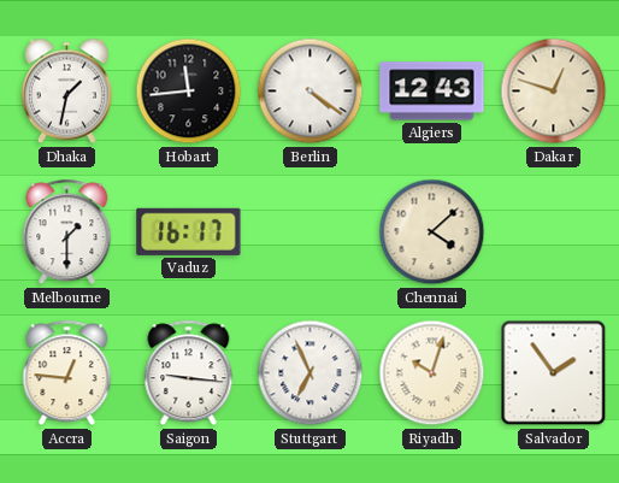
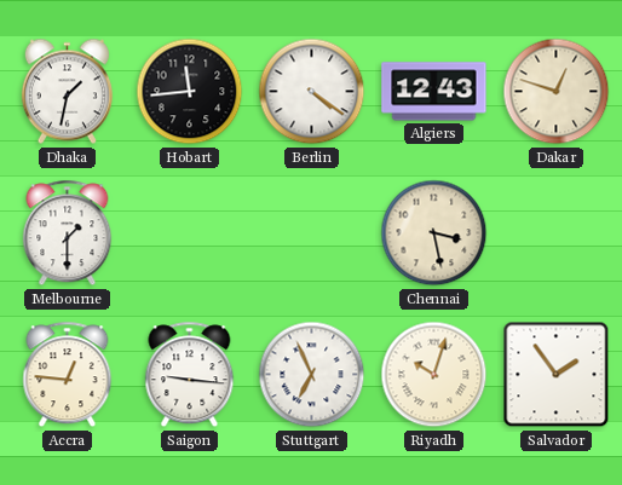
Vaduz: 16:17 -> none (189, 231)
Chennai: 4:08 -> 3:28 (434, 233)
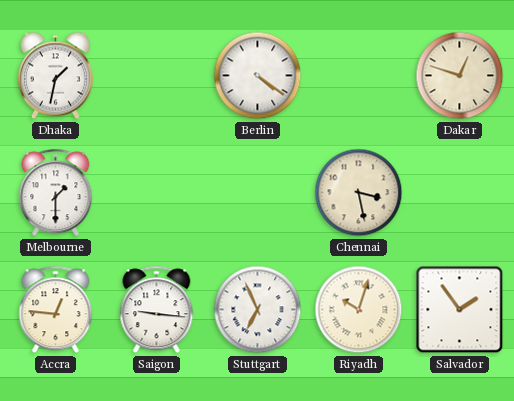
Hobart: 11:44 -> none (190, 92)
Algiers: 12:43 -> none (434, 92)
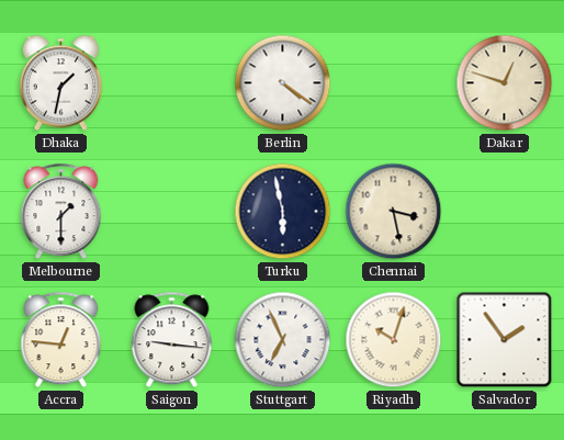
Turku: none -> 5:58 (283, 212)
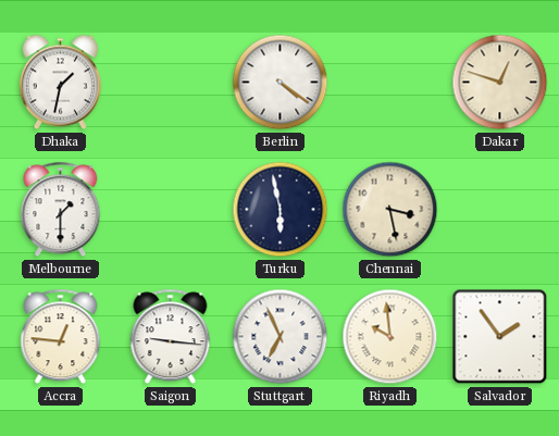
Riyadh: 10:03 -> 9:59 (390, 337)
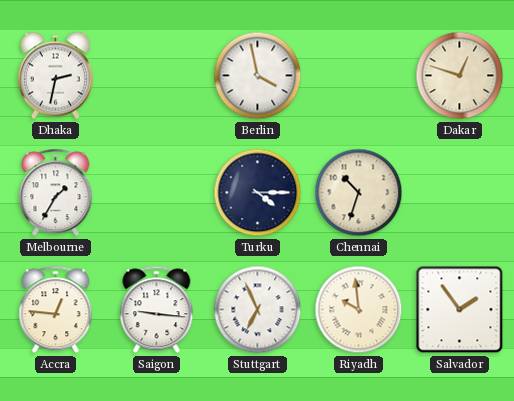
Dhaka: 1:32 -> 2:32 (55, 76)
Berlin: 4:21 -> 3:58 (258, 76)
Melbourne: 1:30 -> 1:35 (56, 193)
Turku: 5:58 -> 4:15 (258, 193)
Chennai: 3:28 -> 10:33 (359, 193)
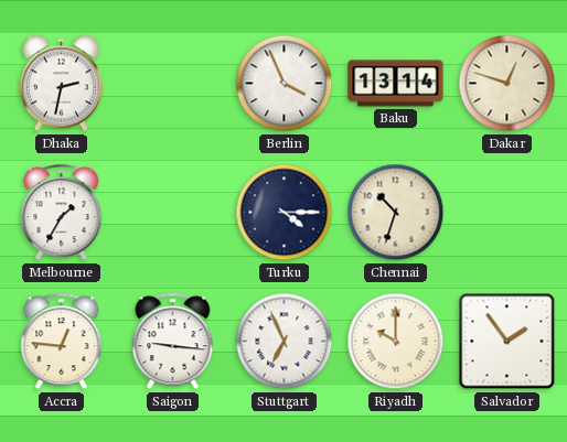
Berlin: 3:58 -> 3:56 (285, 84)
Baku: none -> 13:14 (396, 84)
Riyadh: 9:59 -> 10:00 (396, 342)
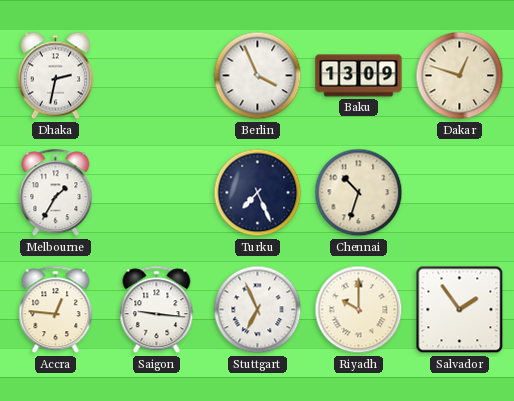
Baku: 13:14 -> 13:09 (359, 76)
Turku: 4:15 -> 7:26 (258, 193)
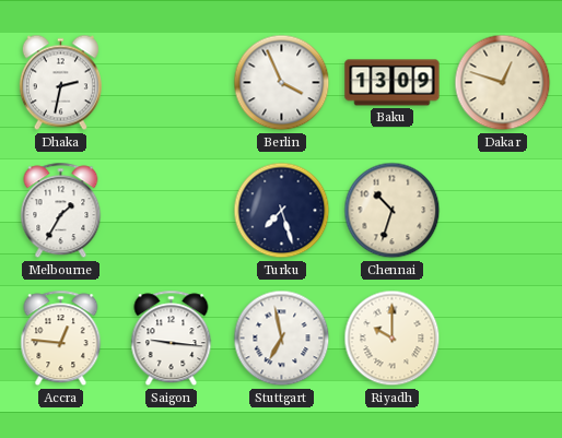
Turku: 7:26 -> 7:27 (282, 211)
Stuttgart: 6:56 -> 6:58 (282, 339)
Salvador: 1:54 -> none (460, 310)
